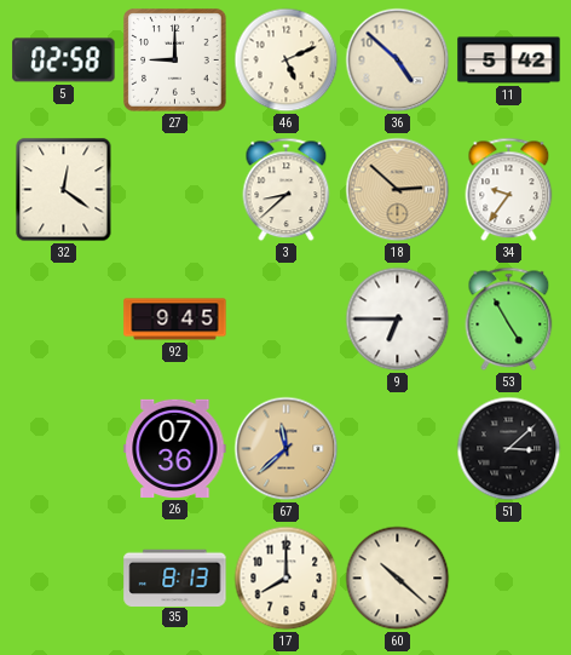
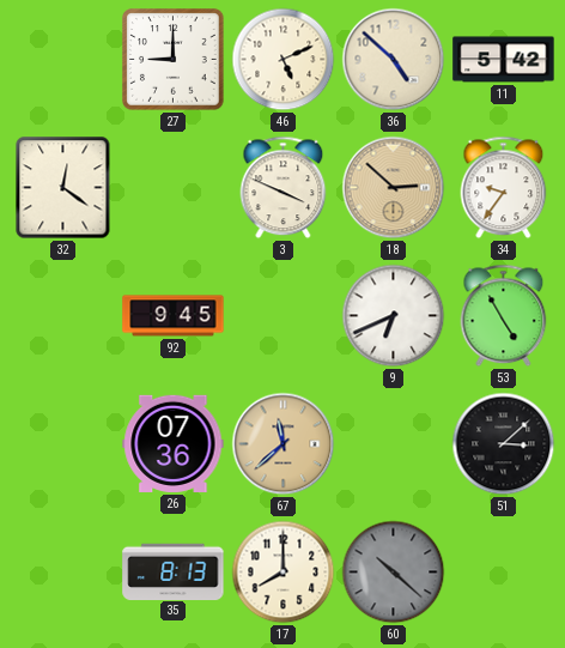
5: 02:58 -> none (64, 61)
3: 8:38 -> 3:49 (284, 188)
9: 6:45 -> 6:41 (394, 316)
60 dial: cream -> grey (394, 573)
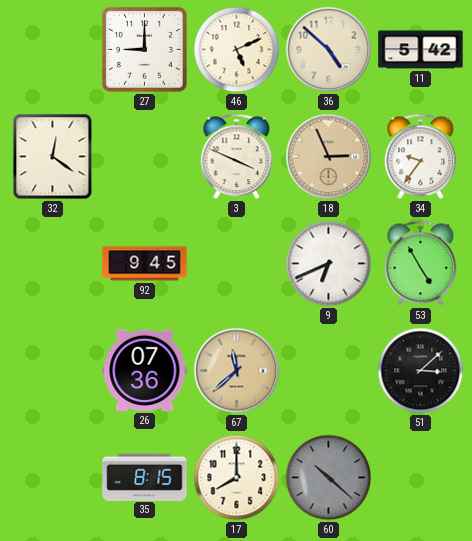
18: 2:52 -> 2:56 (329, 157)
35: 8:13 -> 8:15 (145, 477)
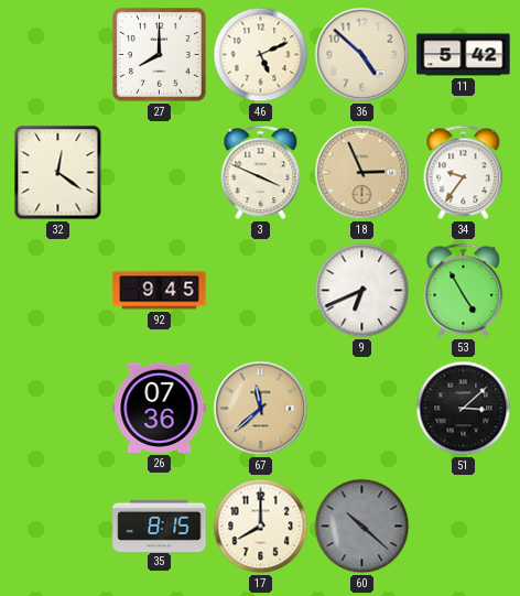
27: 9:00 -> 8:00 (160, 55)
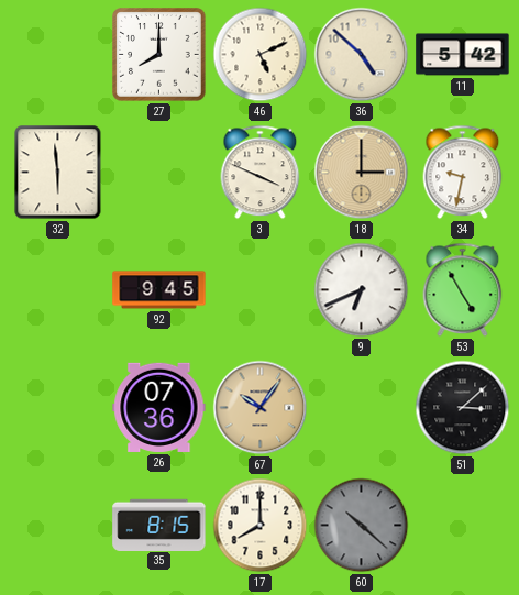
32: 12:21 -> 5:59 (58, 173)
18: 2:56 -> 3:00 (362, 173)
34: 9:36 -> 9:32 (463, 173)
67: 11:38 -> 10:06 (261, 408)
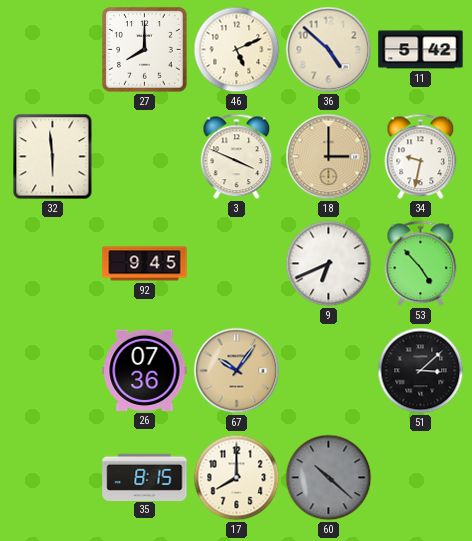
53: 4:55 -> 4:53 (421, 264)
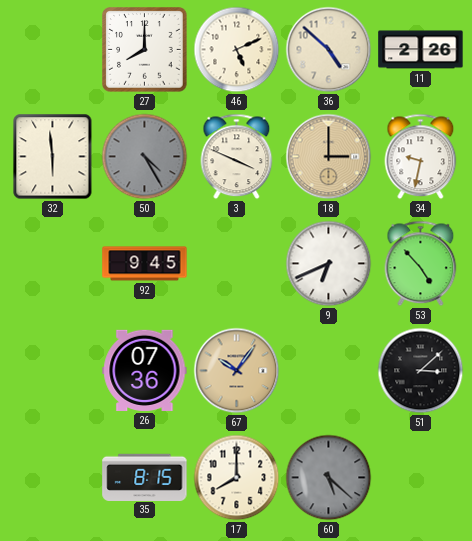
11: 5:42 -> 2:26 (421, 50)
50: none -> 4:25 (145, 157)
60: 10:22 -> 5:22 (329, 478)
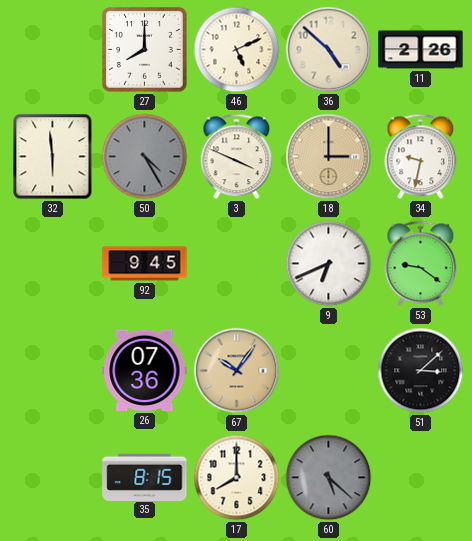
53: 4:53 -> 9:21 (421, 264)
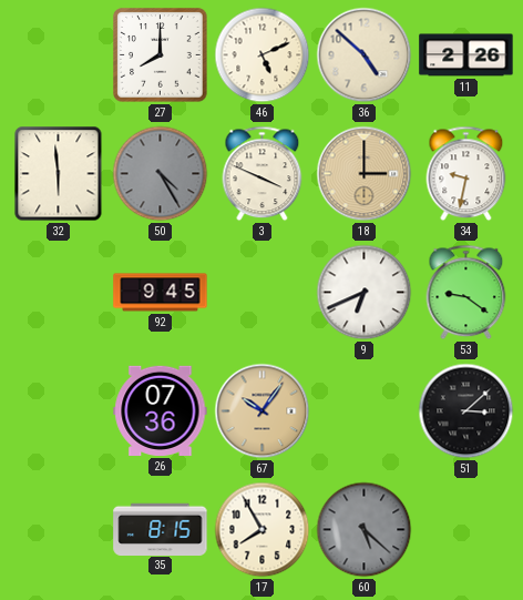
17: 8:00 -> 7:55 (263, 530)
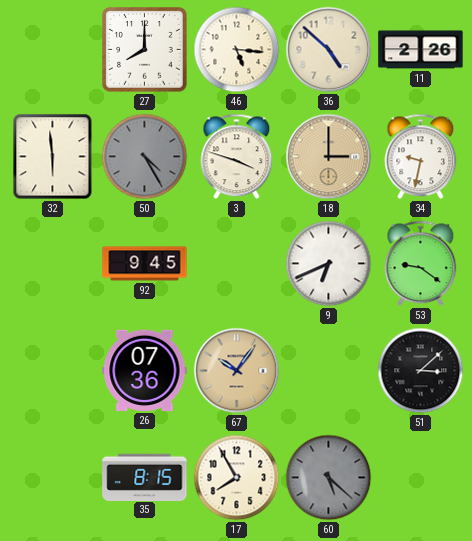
46: 5:11 -> 5:16 (237, 50)
3: 3:49 -> 3:48 (237, 157)
